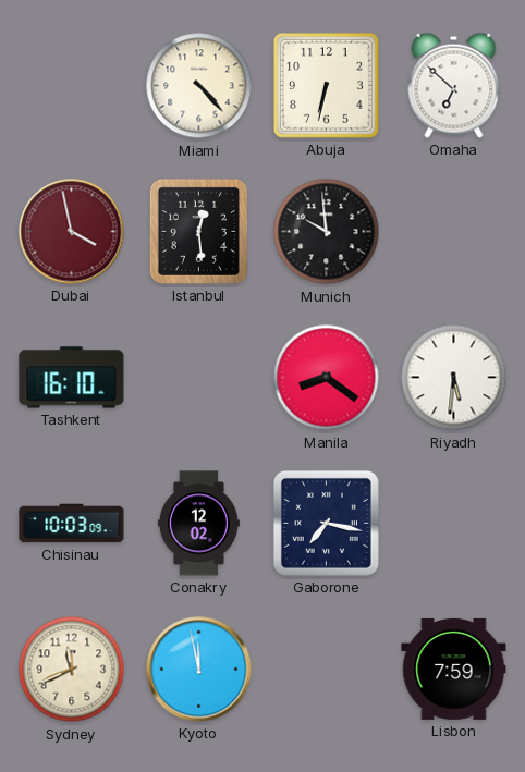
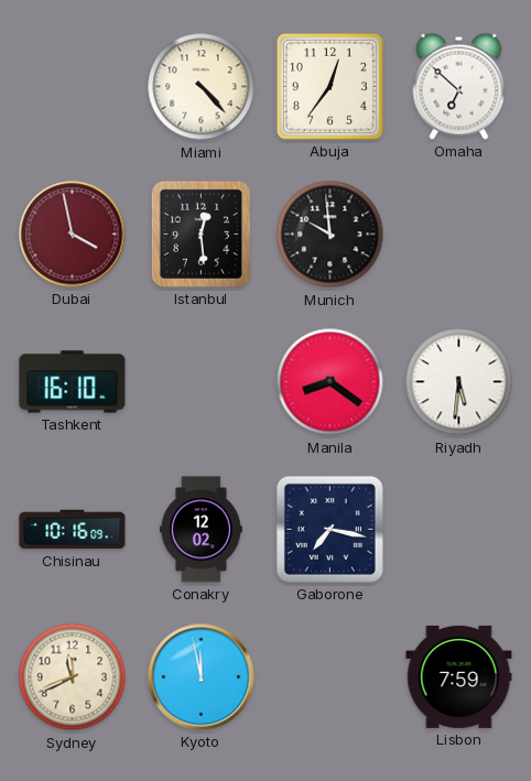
Abuja: 6:32 -> 12:36 (329, 86)
Chisinau: 10:03 -> 10:16 (73, 530)
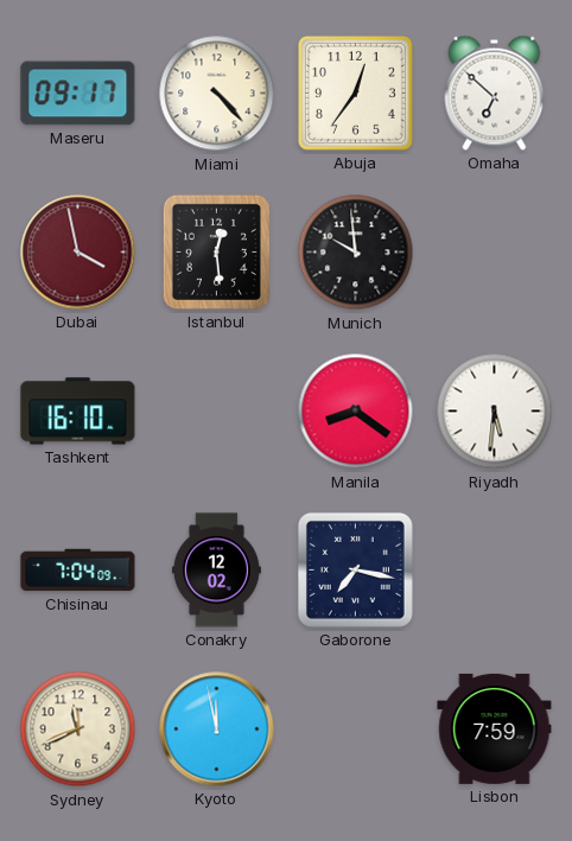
Maseru: none -> 09:17 (78, 94)
Chisinau: 10:16 -> 7:04 (78, 571)
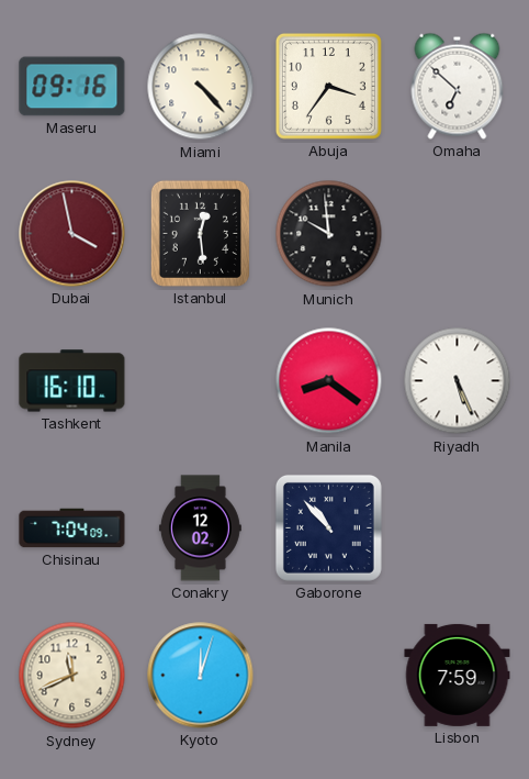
Maseru: 09:17 -> 09:16 (72, 87)
Abuja: 12:36 -> 3:36 (328, 86)
Riyadh: 5:31 -> 5:26 (458, 381)
Gaborone: 7:17 -> 10:53 (328, 527)
Kyoto: 11:58 -> 12:03 (201, 676)
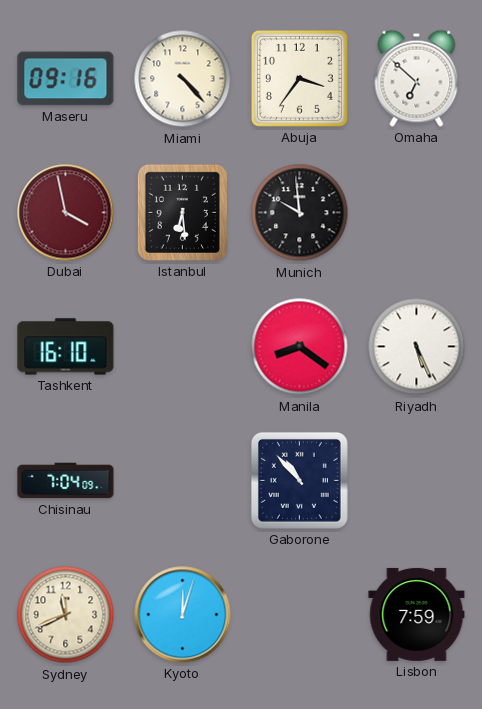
Istanbul: 12:29 -> 6:29 (182, 212)
Conakry: 12:02 -> none (200, 528)
